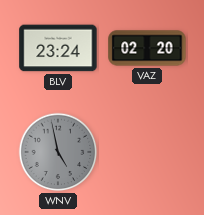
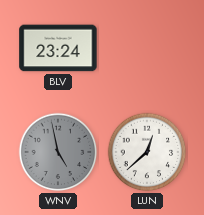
VAZ: 02:20 -> none (147, 48)
LUN: none -> 12:38 (147, 152)
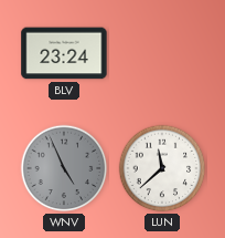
WNV: 4:58 -> 4:56 (64, 168)
LUN: 12:38 -> 11:38 (162, 168)
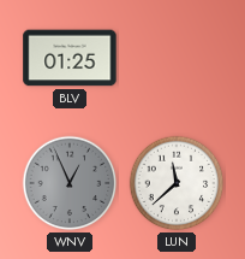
BLV: 23:24 -> 01:25 (70, 58)
WNV: 4:56 -> 12:56 (70, 183)
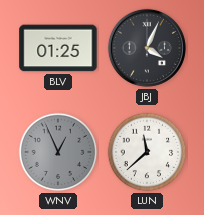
JBJ: none -> 4:04 (147, 48)
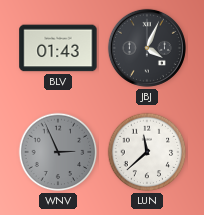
BLV: 01:25 -> 01:43 (58, 48)
WNV: 12:56 -> 2:56 (58, 152)
